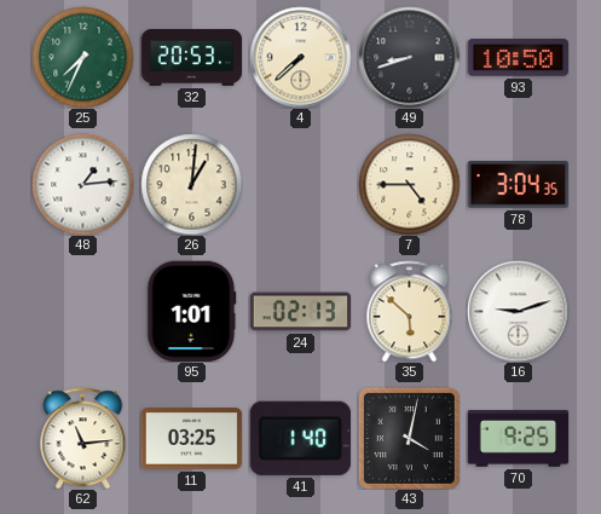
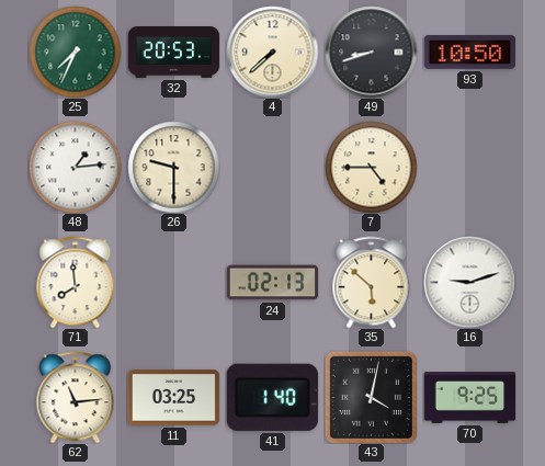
26: 1:01 -> 9:30 (173, 167)
78: 3:04 -> none (518, 185)
71: none -> 7:59 (76, 282)
95: 1:01 -> none (192, 311)
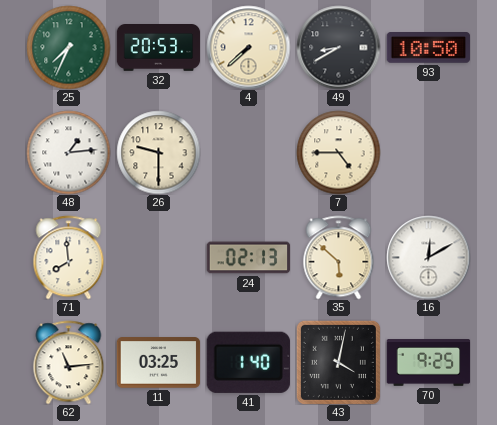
49: 8:42 -> 8:40 (338, 47)
16: 9:12 -> 12:10 (428, 257)
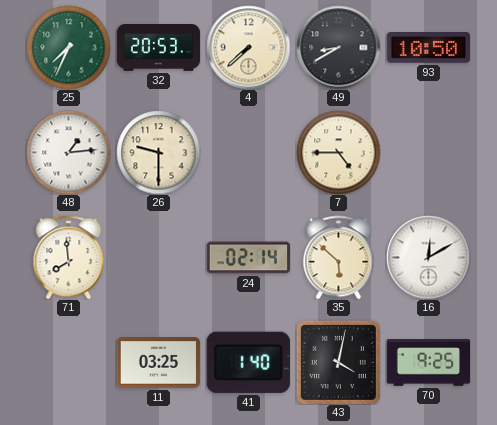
24: 02:13 -> 02:14 (248, 258)
62: 11:14 -> none (69, 362)
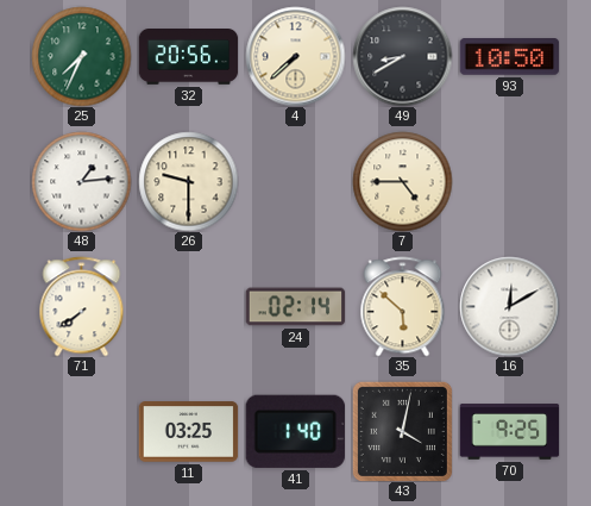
32: 20:53 -> 20:56 (188, 57)
71: 7:59 -> 7:39 (82, 306)
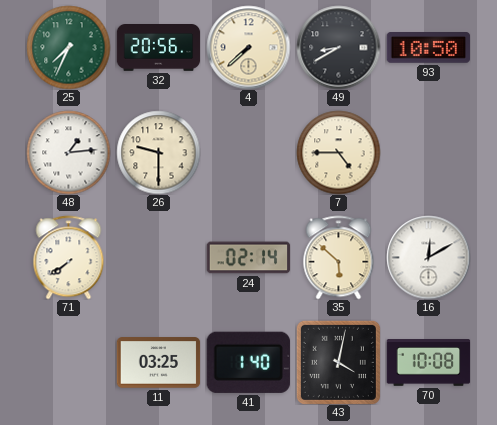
70: 9:25 -> 10:08 (428, 363)
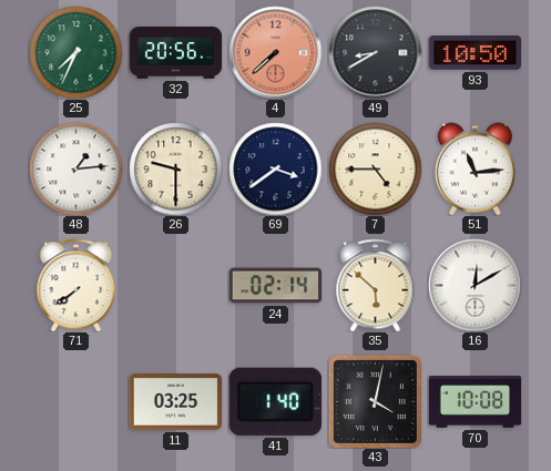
4 dial: cream -> salmon (275, 52)
69: none -> 3:39 (275, 168)
51: none -> 11:14 (475, 168)
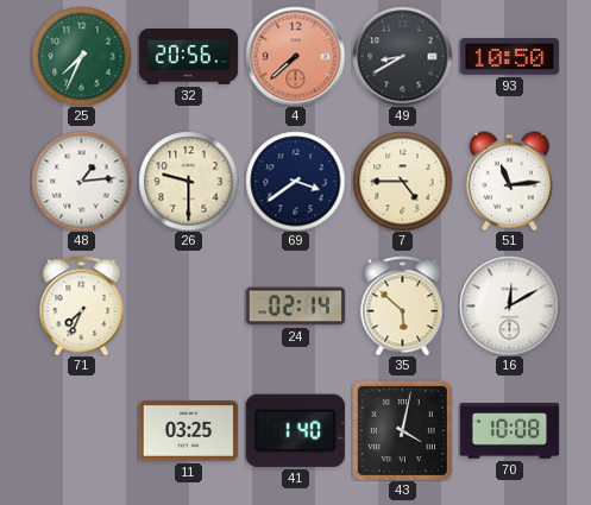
71: 7:39 -> 7:34 (82, 305)
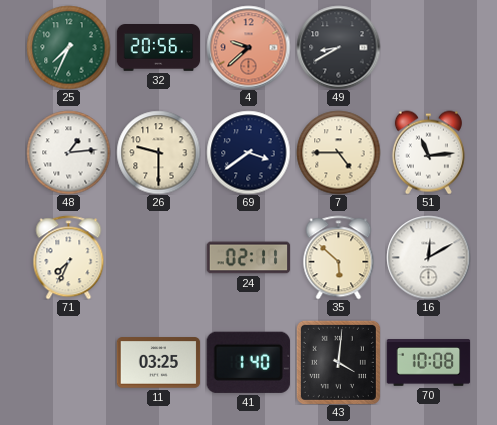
4: 7:38 -> 9:38 (248, 47)
93: 10:50 -> none (509, 57)
24: 02:14 -> 02:11 (248, 258)
43: 4:02 -> 4:01 (338, 362)
